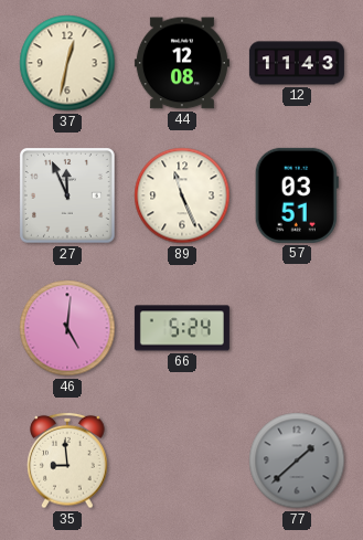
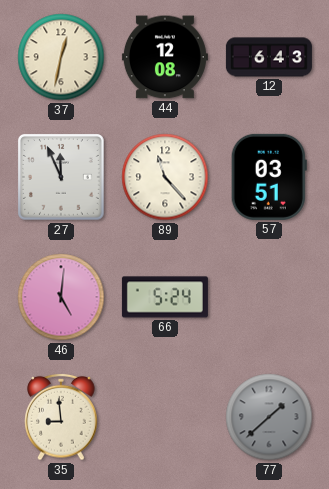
12: 11:43 -> 6:43 (269, 57)
89: 11:26 -> 11:23 (165, 177)
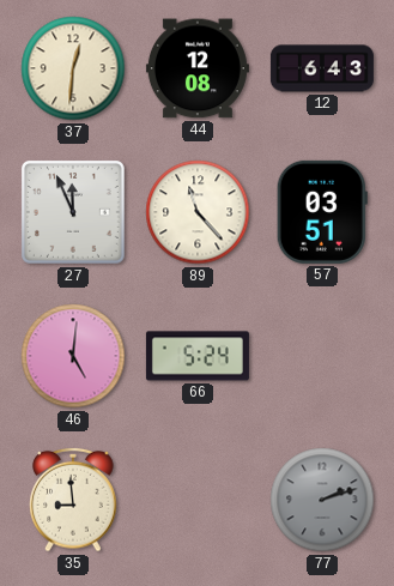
37: 12:32 -> 12:31 (73, 68)
77: 1:38 -> 2:12 (322, 500)
